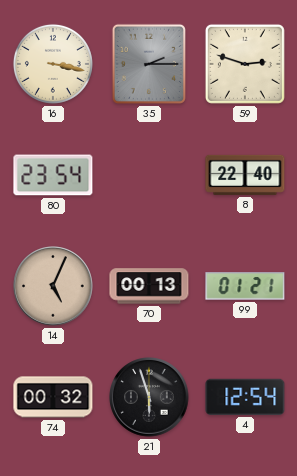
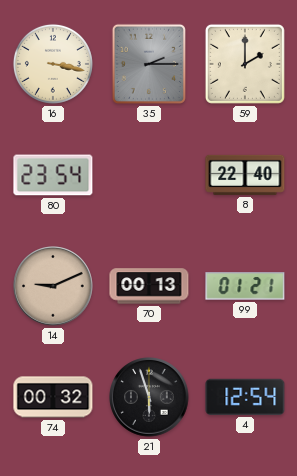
59: 2:48 -> 2:00 (245, 64)
14: 5:04 -> 9:11 (53, 286)
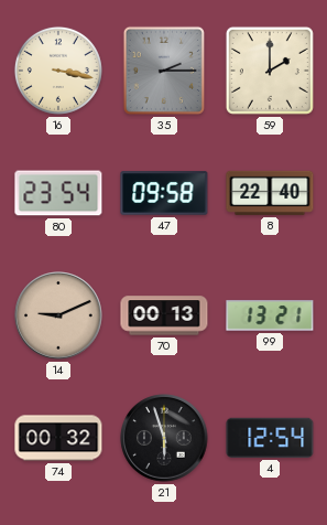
47: none -> 09:58 (164, 193)
99: 01:21 -> 13:21 (270, 315)
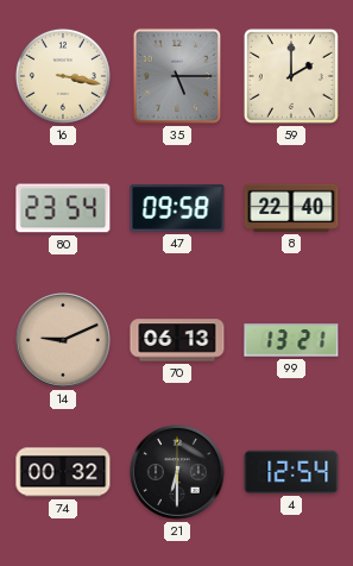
35: 2:15 -> 5:15 (177, 76)
70: 00:13 -> 06:13 (177, 340)
21: 5:57 -> 6:30 (177, 472)
